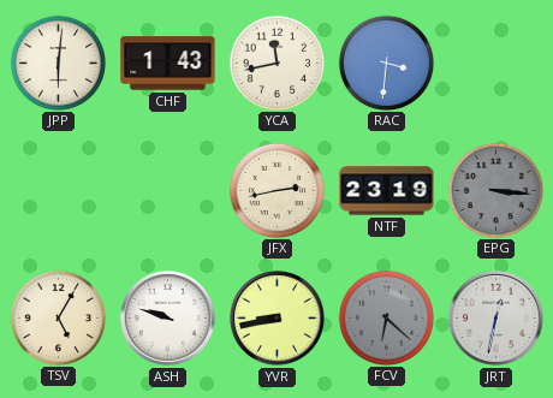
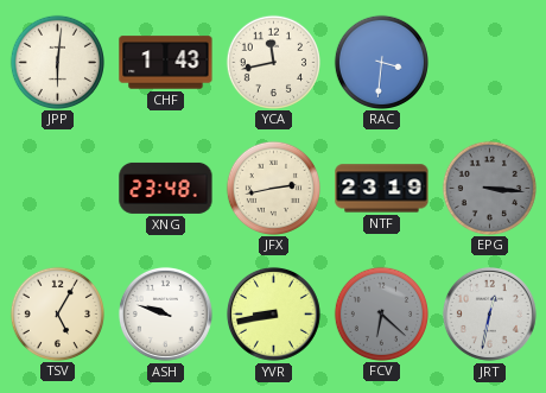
XNG: none -> 23:48 (166, 188)
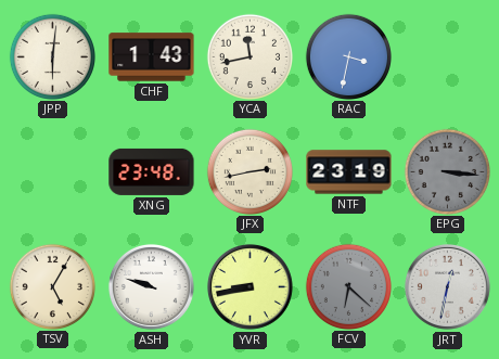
RAC: 3:31 -> 3:32 (348, 56)
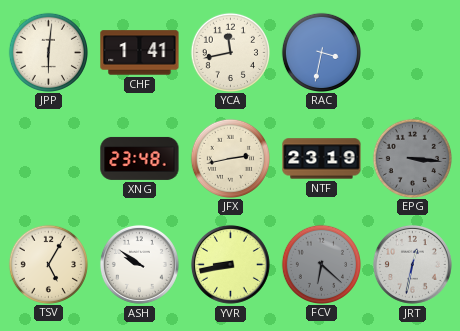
CHF: 1:43 -> 1:41 (140, 53)
ASH: 9:48 -> 9:51 (139, 264)
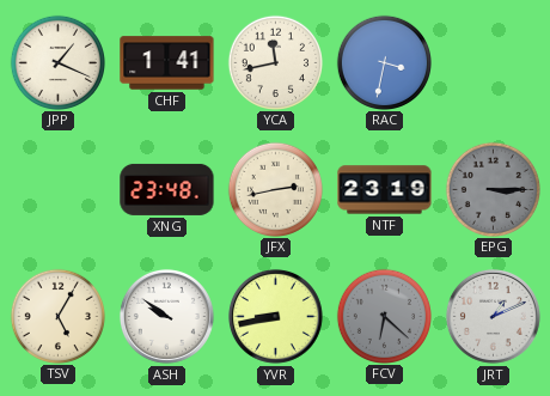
JPP: 6:01 -> 1:19 (57, 62)
EPG: 3:16 -> 3:15 (493, 189)
JRT: 12:32 -> 1:11 (493, 316)
